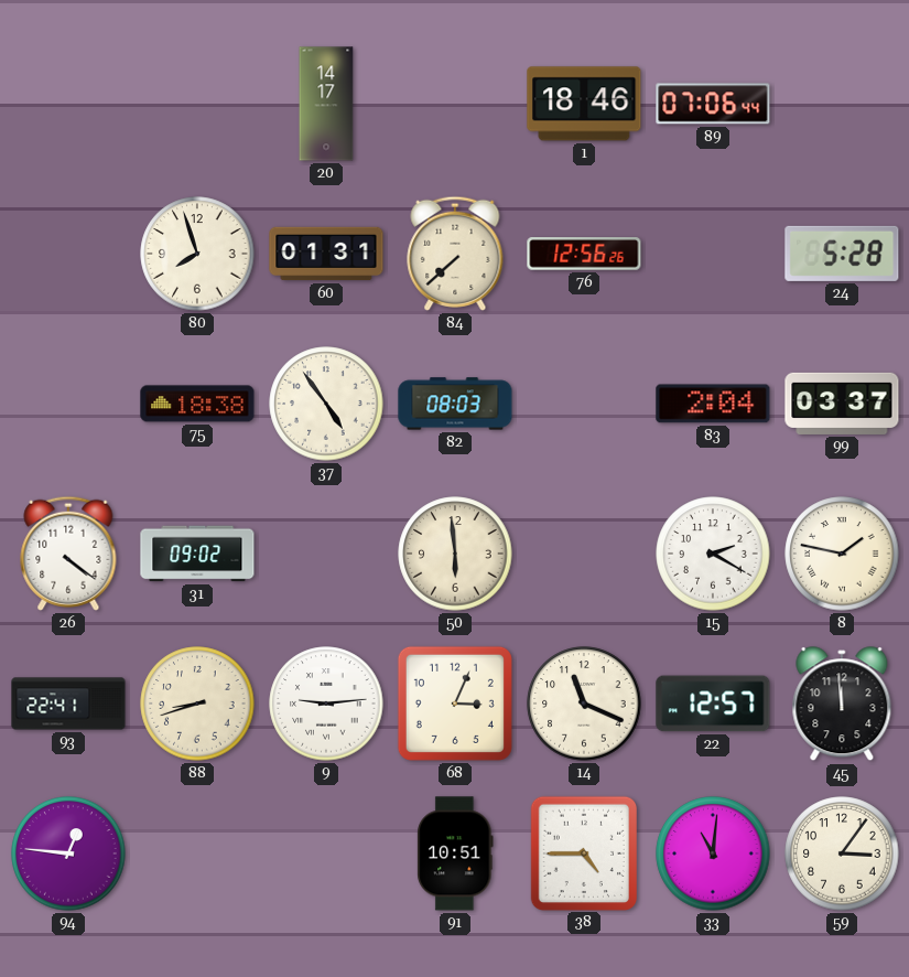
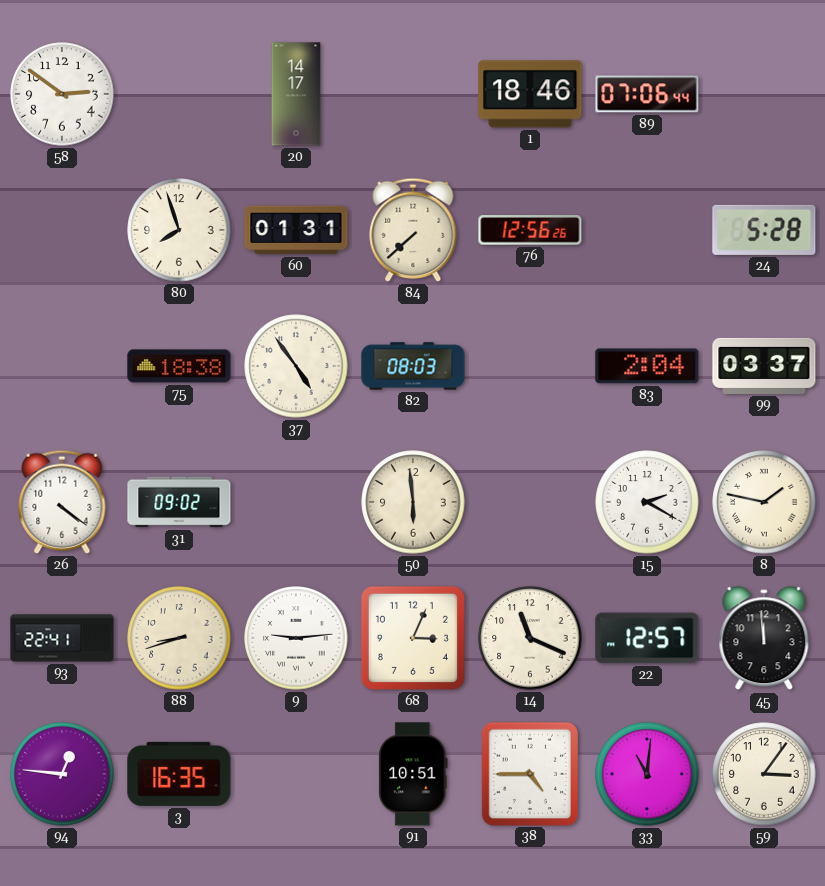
58: none -> 2:51 (62, 94)
3: none -> 16:35 (179, 774)
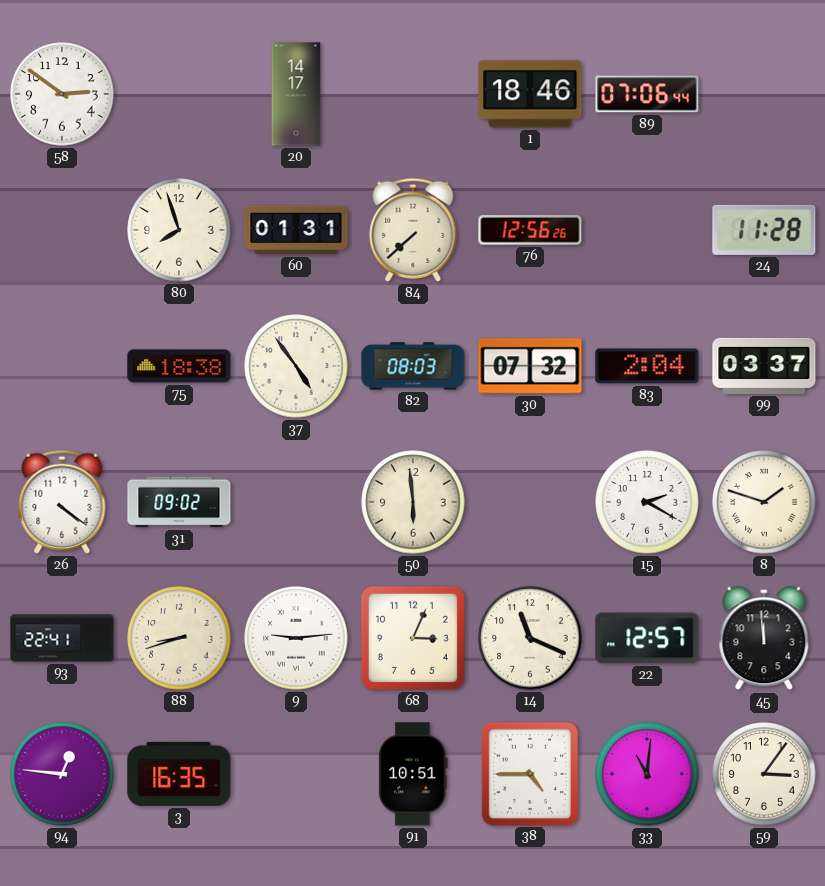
24: 5:28 -> 11:28 (764, 230)
30: none -> 07:32 (530, 366)
8: 1:47 -> 1:48 (764, 502)
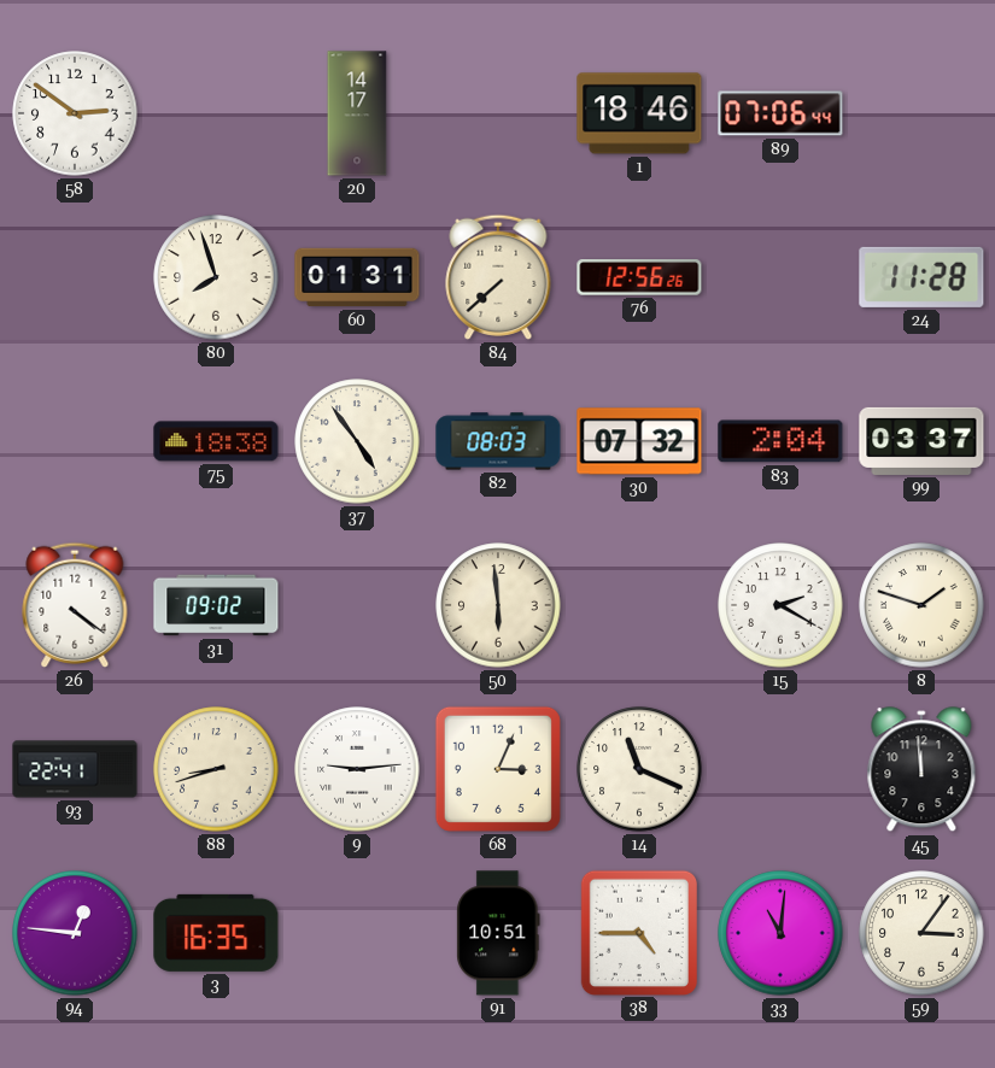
22: 12:57 -> none (647, 638)
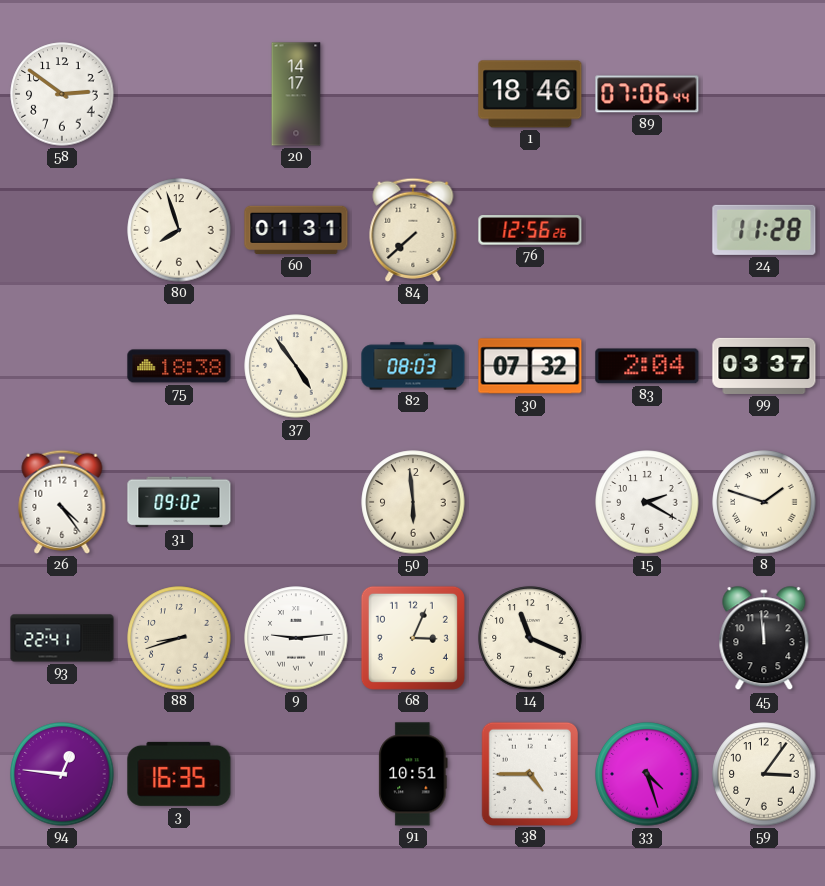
26: 4:21 -> 4:24 (62, 502)
33: 11:01 -> 4:27 (647, 774)
